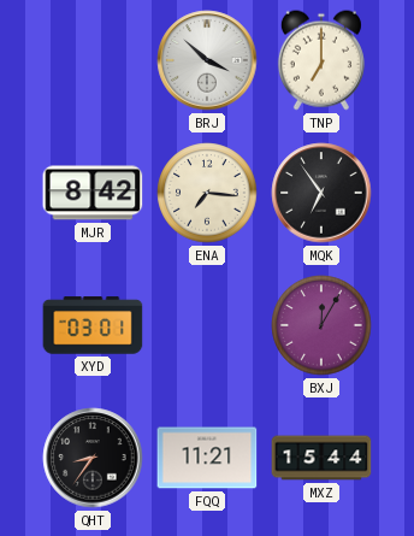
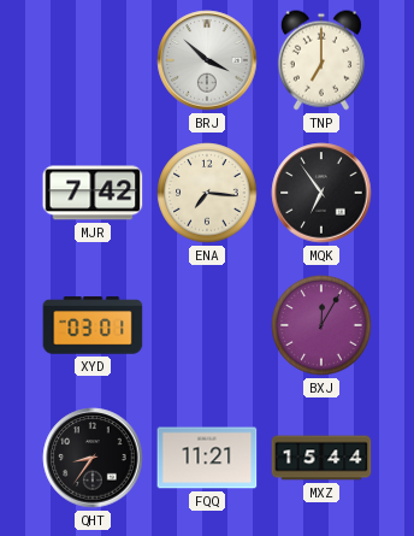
MJR: 8:42 -> 7:42 (93, 193)
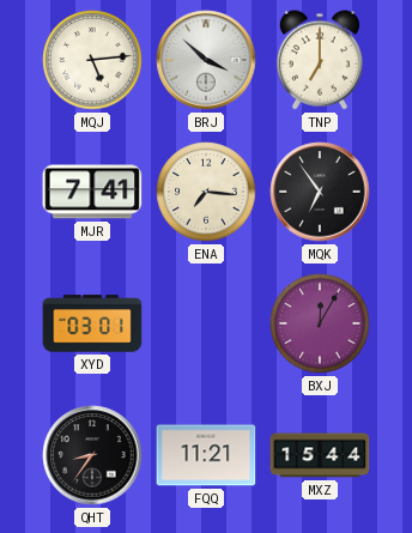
MQJ: none -> 5:14 (92, 60)
MJR: 7:42 -> 7:41 (92, 192)
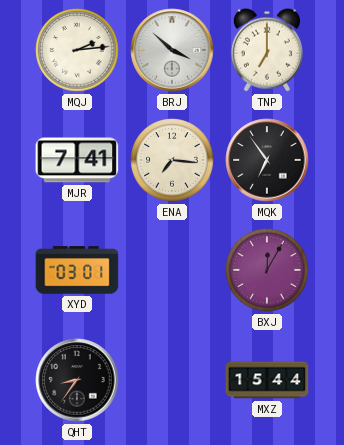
MQJ: 5:14 -> 2:14 (77, 50)
FQQ: 11:21 -> none (206, 455)
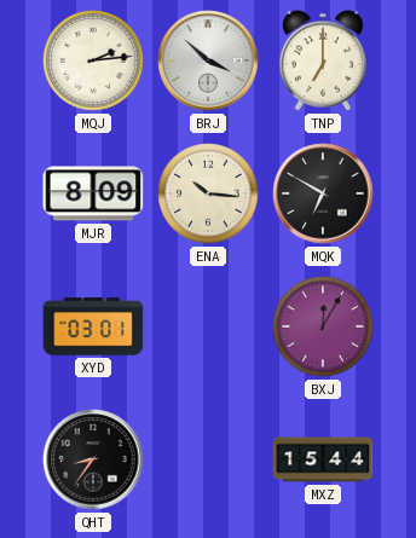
MJR: 7:41 -> 8:09 (93, 193)
ENA: 7:16 -> 10:16 (208, 193)
MQK: 6:54 -> 6:50 (323, 193)
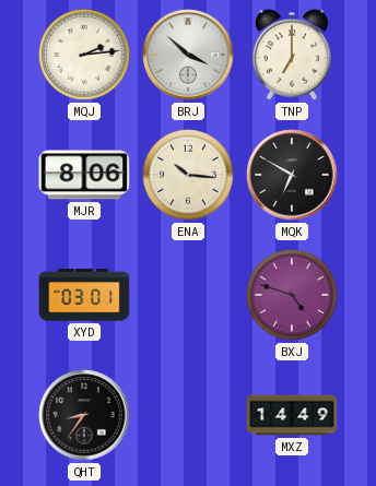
MJR: 8:09 -> 8:06 (84, 175)
BXJ: 12:05 -> 4:48 (292, 295)
MXZ: 15:44 -> 14:49 (292, 415)
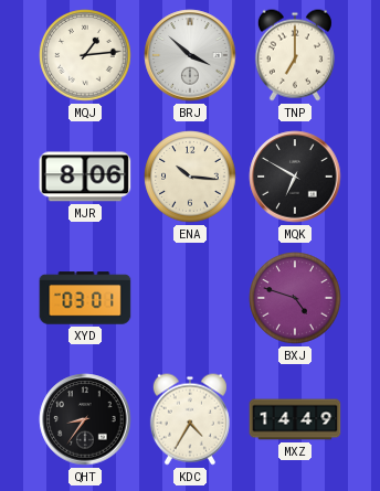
MQJ: 2:14 -> 1:14 (85, 55)
KDC: none -> 4:35 (190, 419)
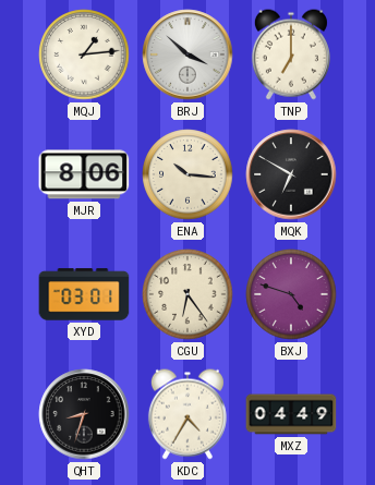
CGU: none -> 6:24 (187, 294)
QHT: 8:36 -> 8:33 (84, 414)
MXZ: 14:49 -> 04:49 (291, 414)
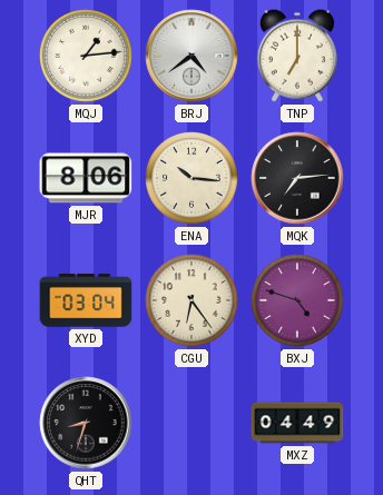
BRJ: 3:52 -> 4:39 (191, 56)
MQK: 6:50 -> 7:14 (297, 178)
XYD: 03:01 -> 03:04 (86, 300)
KDC: 4:35 -> none (187, 414)
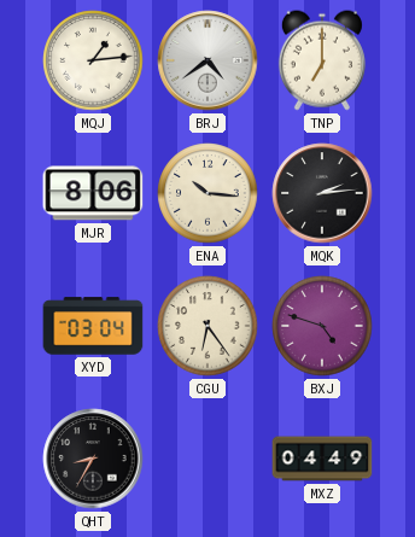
MQK: 7:14 -> 2:14 (322, 193)
QHT: 8:33 -> 8:35 (93, 459)
